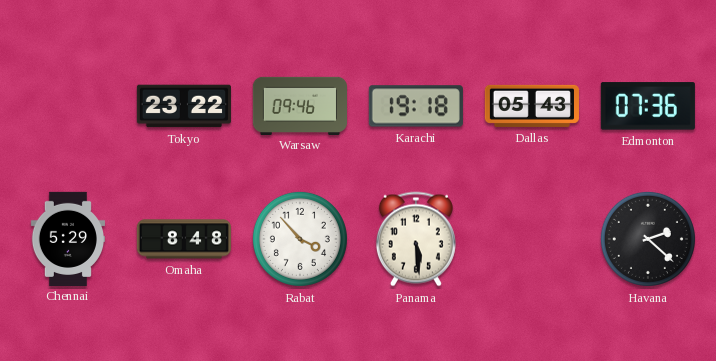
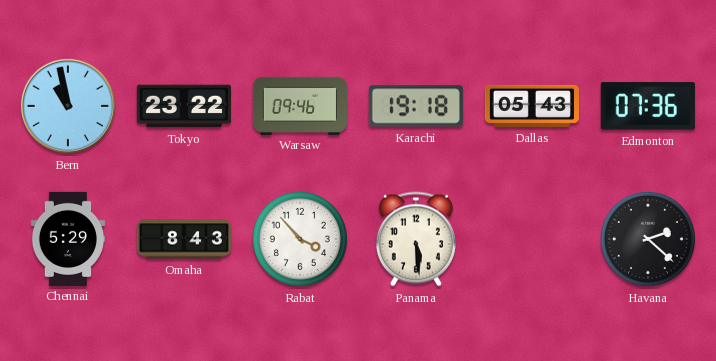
Bern: none -> 10:58 (68, 106)
Omaha: 8:48 -> 8:43 (183, 239)
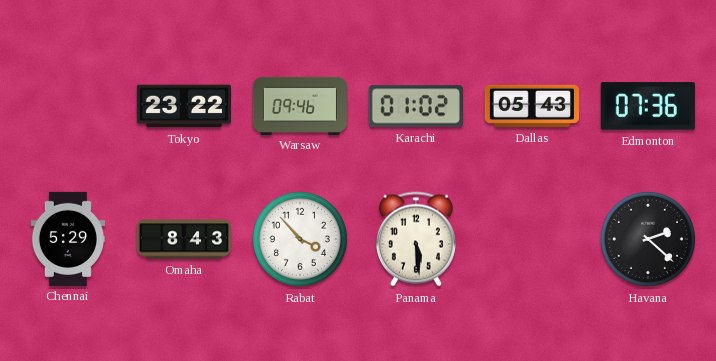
Bern: 10:58 -> none (68, 106)
Karachi: 19:18 -> 01:02 (416, 106)
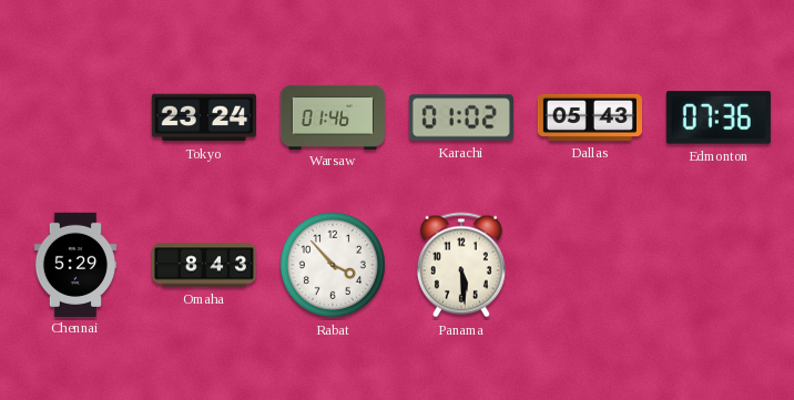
Tokyo: 23:22 -> 23:24 (204, 117)
Warsaw: 09:46 -> 01:46 (332, 116)
Havana: 2:22 -> none (648, 239)
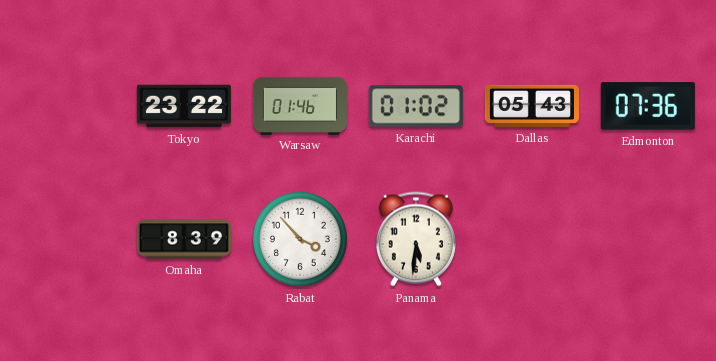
Tokyo: 23:24 -> 23:22 (184, 106)
Chennai: 5:29 -> none (74, 264)
Omaha: 8:43 -> 8:39 (183, 239)
Panama: 5:29 -> 5:31 (416, 239)
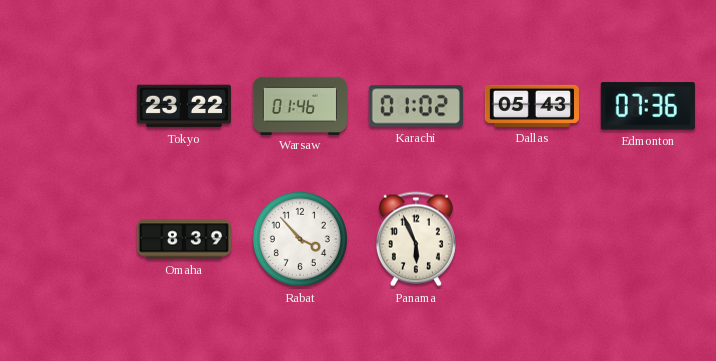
Panama: 5:31 -> 5:56 (416, 239)
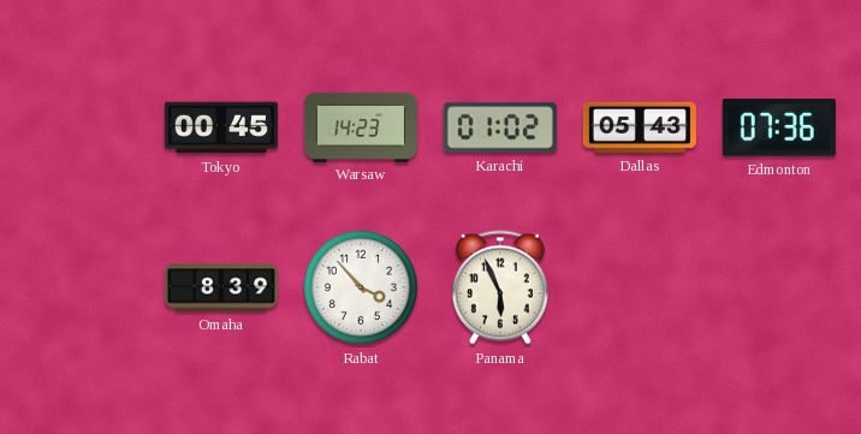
Tokyo: 23:22 -> 00:45 (221, 127)
Warsaw: 01:46 -> 14:23 (360, 126)
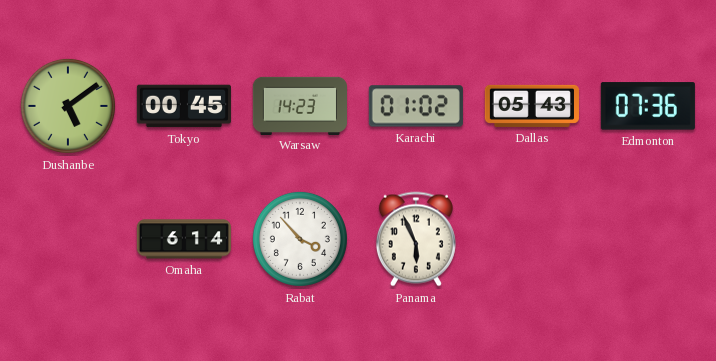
Dushanbe: none -> 5:09 (68, 106)
Omaha: 8:39 -> 6:14 (183, 239)
